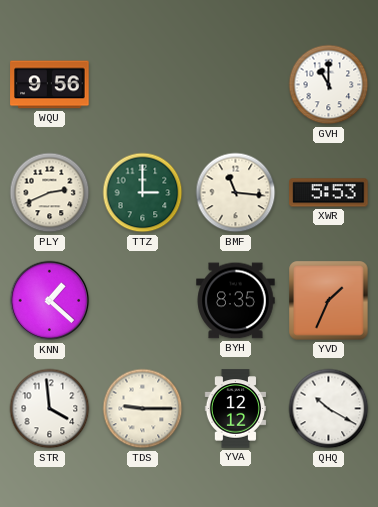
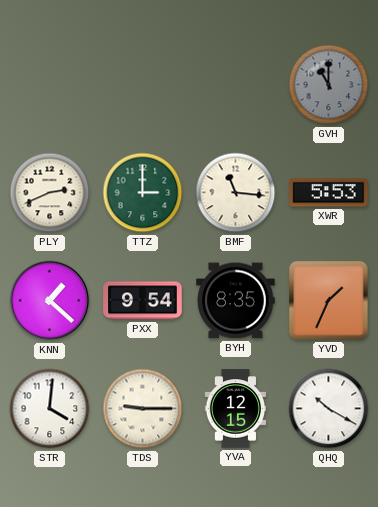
WQU: 9:56 -> none (50, 85)
GVH dial: white -> grey (329, 85)
PXX: none -> 9:54 (143, 301)
STR: 3:59 -> 4:01 (50, 409)
YVA: 12:12 -> 12:15 (235, 409)
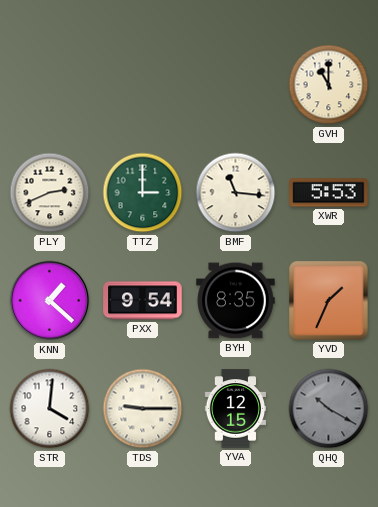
GVH dial: grey -> cream (329, 85)
QHQ dial: white -> grey (329, 409)
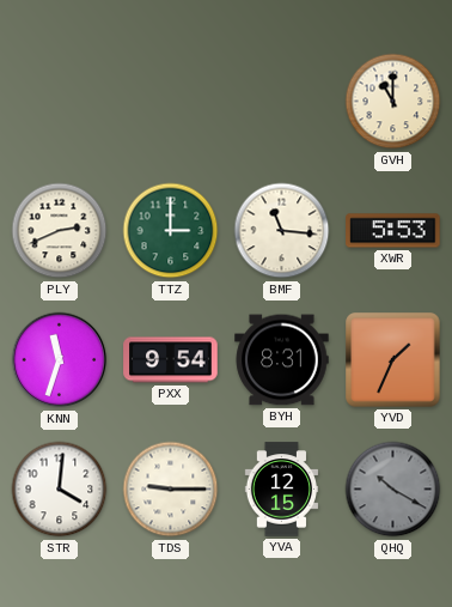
KNN: 1:22 -> 11:33 (60, 360)
BYH: 8:35 -> 8:31 (282, 360)
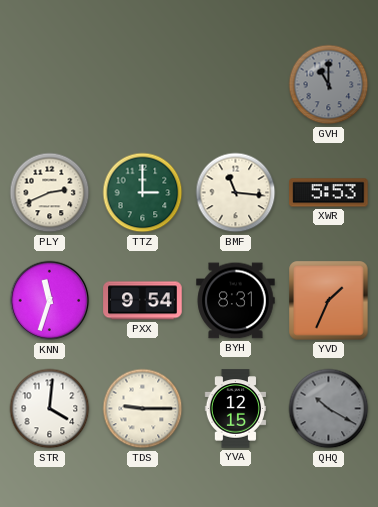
GVH dial: cream -> grey (329, 85)
